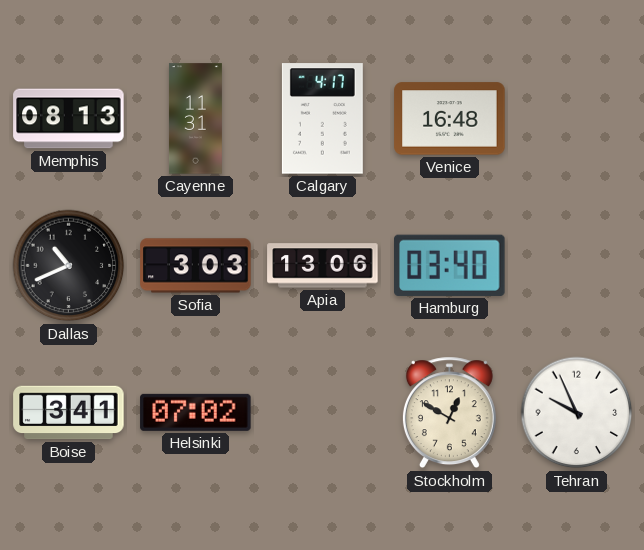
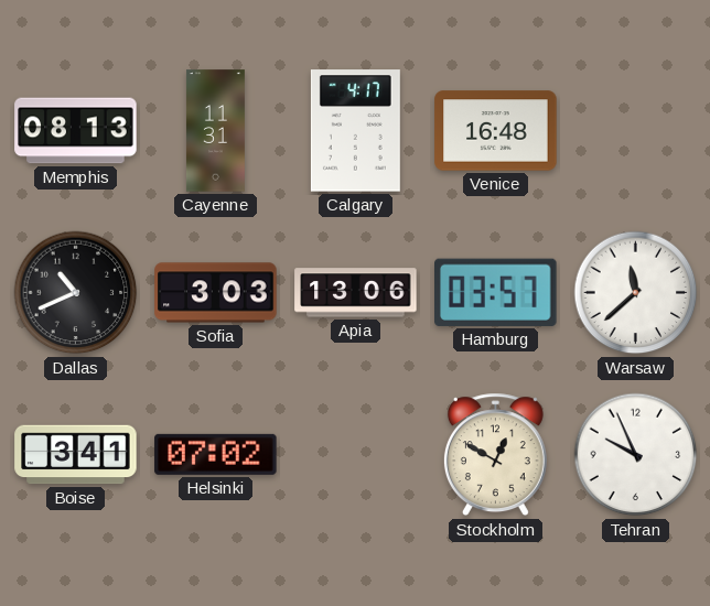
Hamburg: 03:40 -> 03:57 (496, 292)
Warsaw: none -> 11:38 (636, 293)
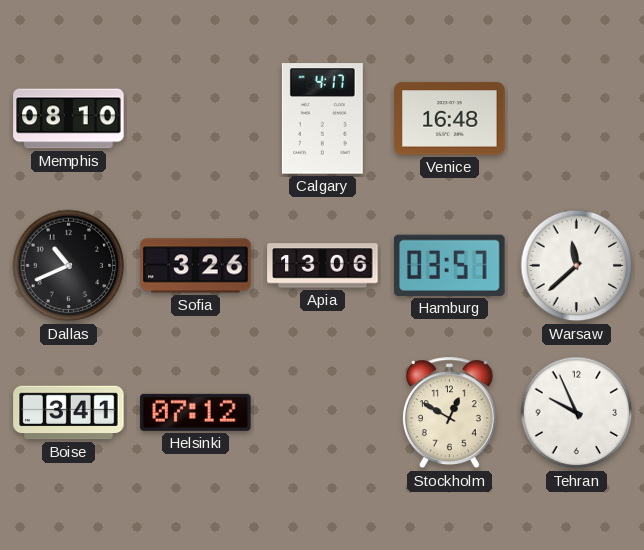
Memphis: 08:13 -> 08:10 (69, 119)
Cayenne: 11:31 -> none (215, 131)
Sofia: 3:03 -> 3:26 (196, 266)
Helsinki: 07:02 -> 07:12 (196, 412)
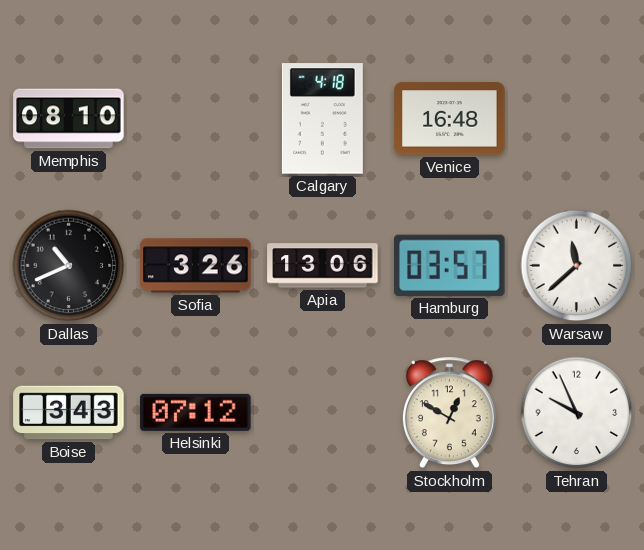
Calgary: 4:17 -> 4:18 (322, 119)
Boise: 3:41 -> 3:43 (69, 413)
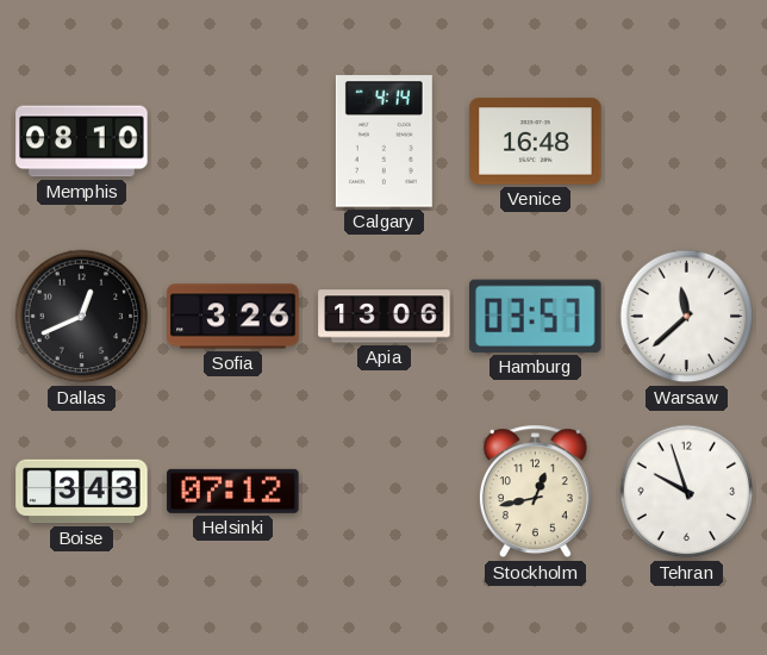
Calgary: 4:18 -> 4:14 (383, 142)
Dallas: 10:41 -> 12:41 (82, 317)
Stockholm: 12:50 -> 12:43 (535, 492)
Tehran: 9:56 -> 9:57 (687, 492)
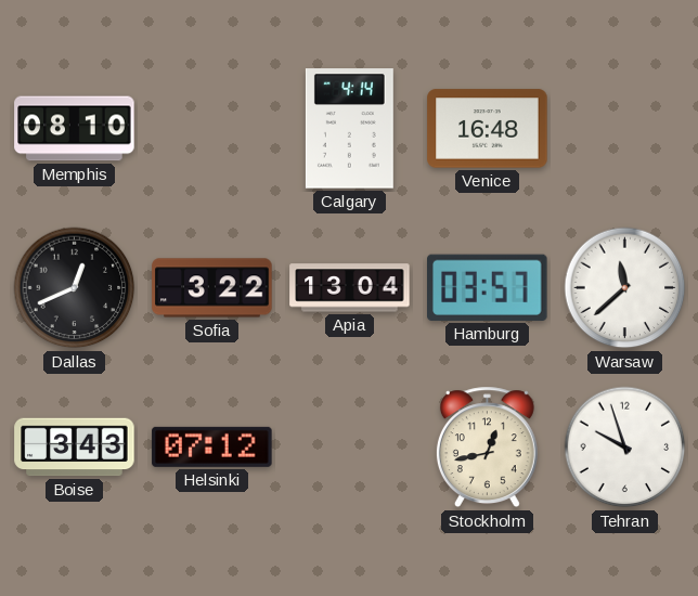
Sofia: 3:26 -> 3:22 (212, 288)
Apia: 13:06 -> 13:04 (350, 288)
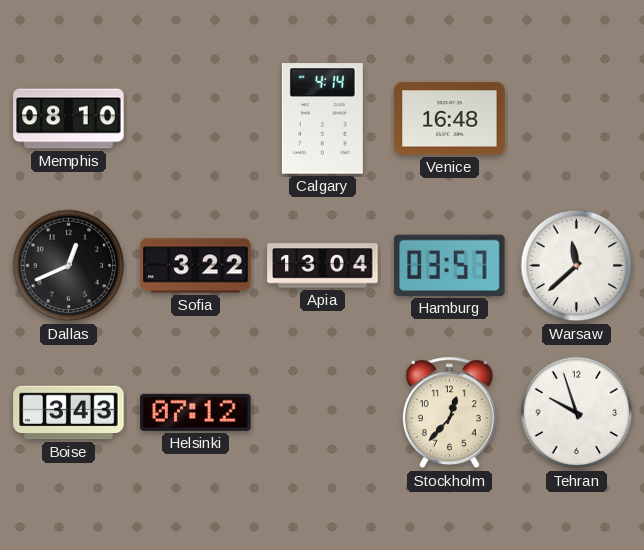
Stockholm: 12:43 -> 12:37 (449, 413)
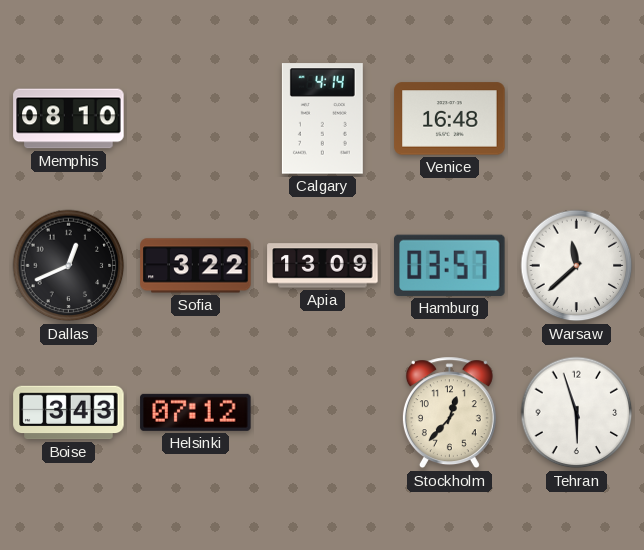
Apia: 13:04 -> 13:09 (323, 266)
Tehran: 9:57 -> 5:57 (577, 413)
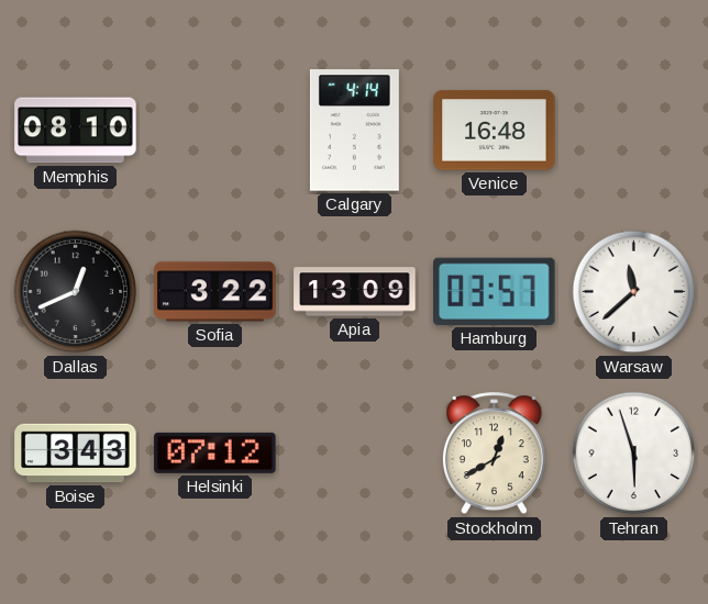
Stockholm: 12:37 -> 12:40 (494, 454)
